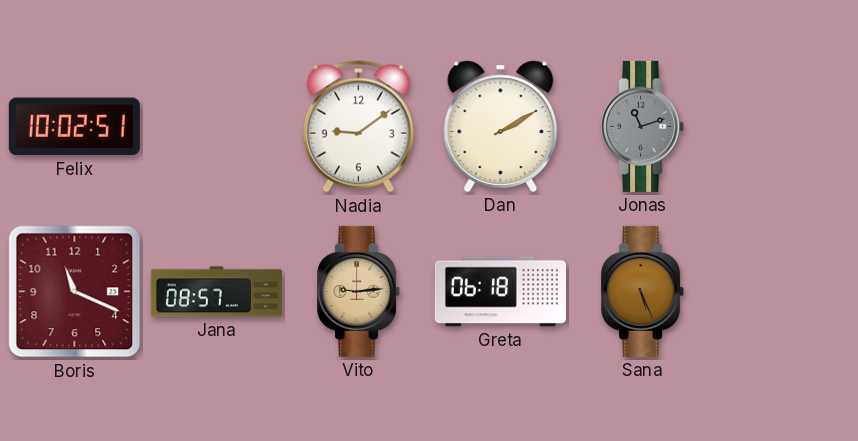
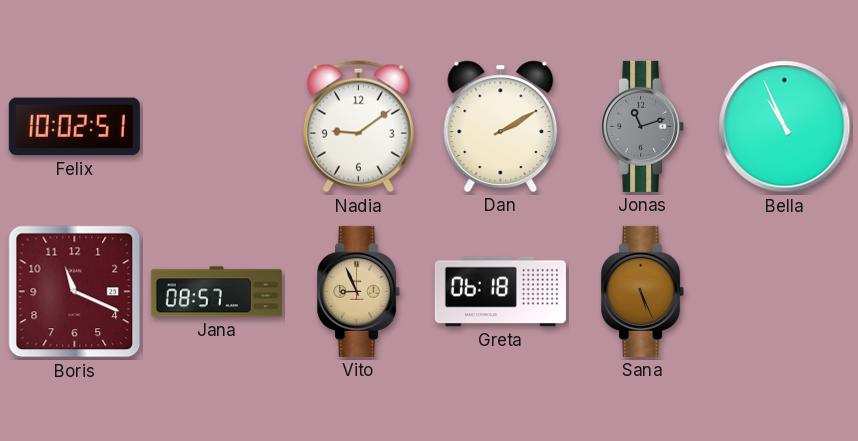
Bella: none -> 10:56 (785, 127)
Vito: 9:14 -> 8:56 (359, 291)
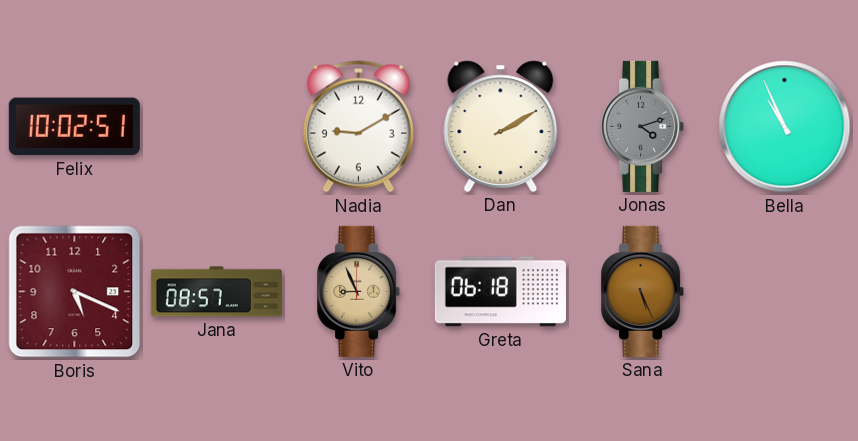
Nadia: 9:09 -> 9:10 (358, 127)
Jonas: 11:12 -> 4:12 (643, 126)
Boris: 11:19 -> 5:19 (75, 292)
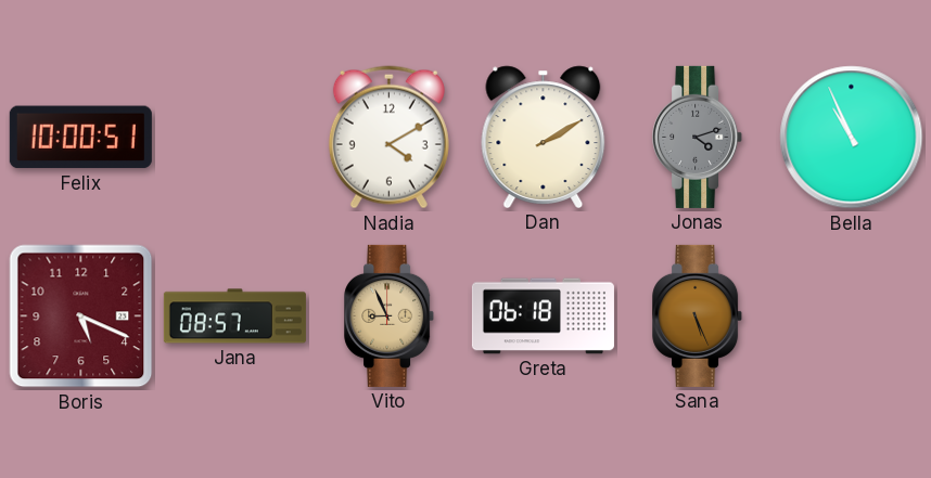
Felix: 10:02 -> 10:00 (80, 138)
Nadia: 9:10 -> 4:10 (388, 138)
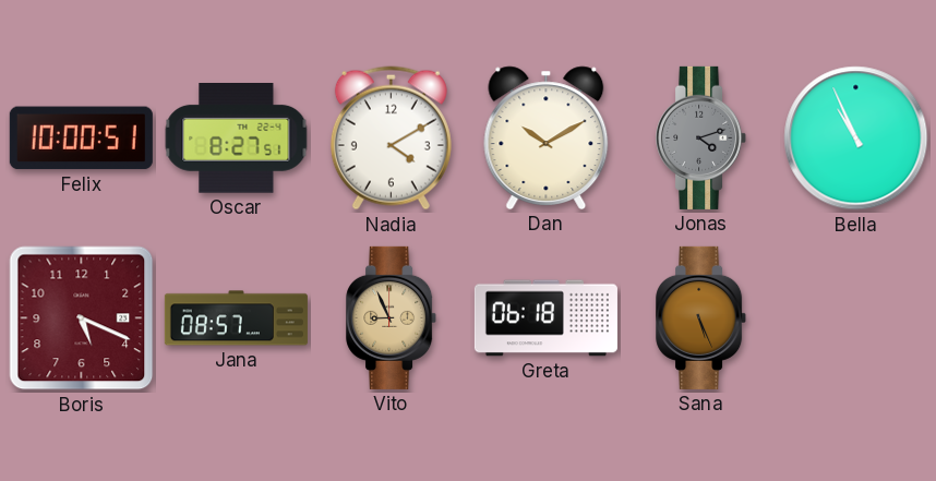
Oscar: none -> 8:27 (237, 139)
Dan: 2:10 -> 10:10 (547, 137)
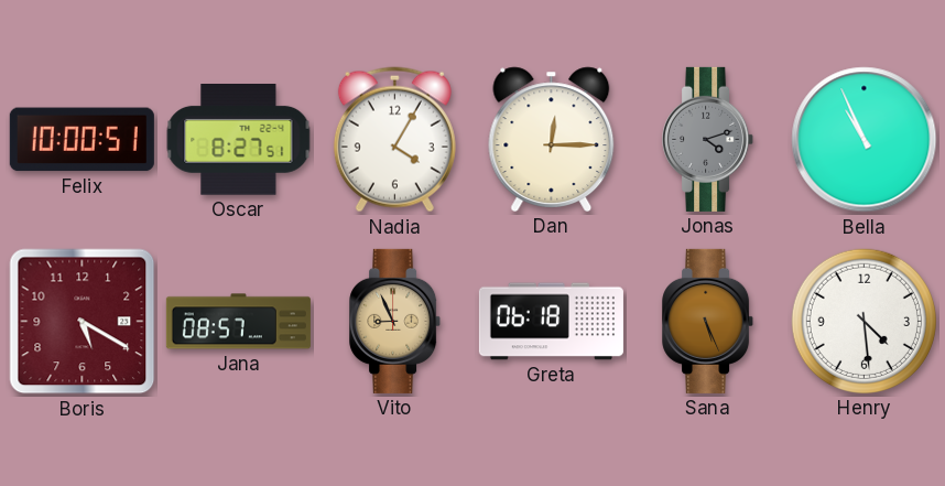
Nadia: 4:10 -> 4:05 (394, 140)
Dan: 10:10 -> 12:15 (552, 139)
Boris: 5:19 -> 5:20 (83, 322)
Henry: none -> 4:29 (863, 321)
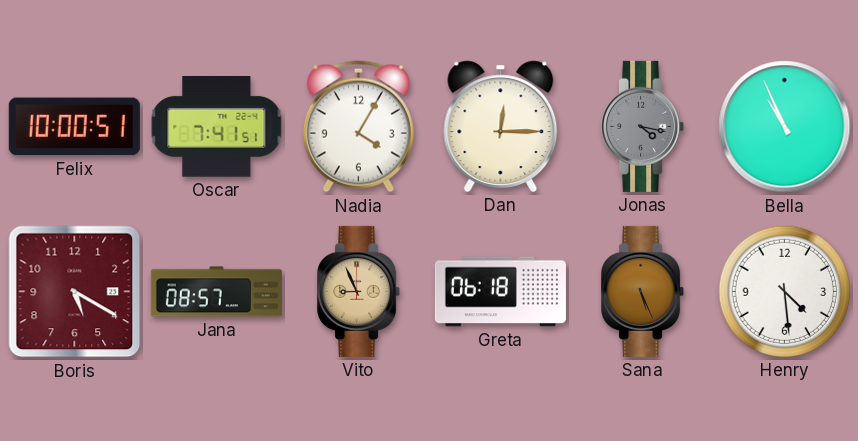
Oscar: 8:27 -> 7:41 (217, 127)
Jonas: 4:12 -> 4:17 (643, 126)
